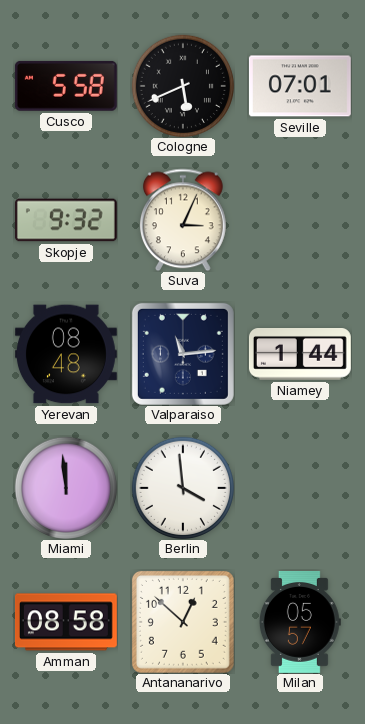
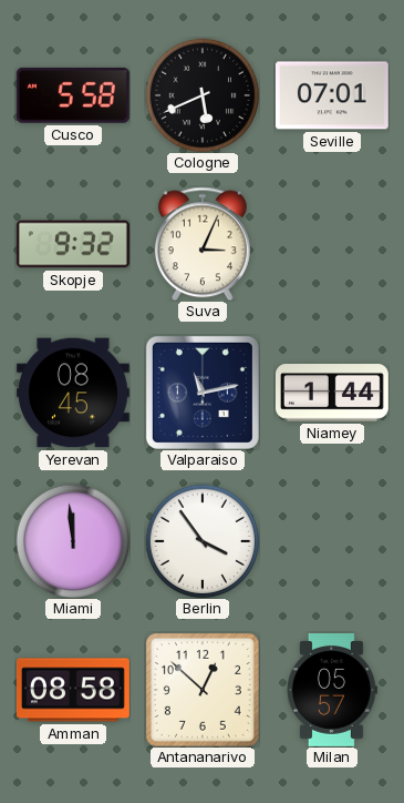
Yerevan: 08:48 -> 08:45 (73, 393)
Valparaiso: 11:14 -> 11:13 (203, 393)
Berlin: 3:59 -> 3:54 (203, 541)
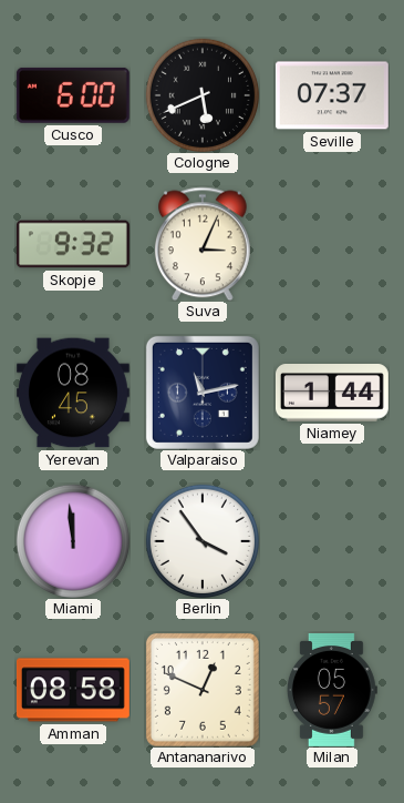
Cusco: 5:58 -> 6:00 (73, 95)
Seville: 07:01 -> 07:37 (332, 95)
Antananarivo: 12:52 -> 12:49 (203, 690)
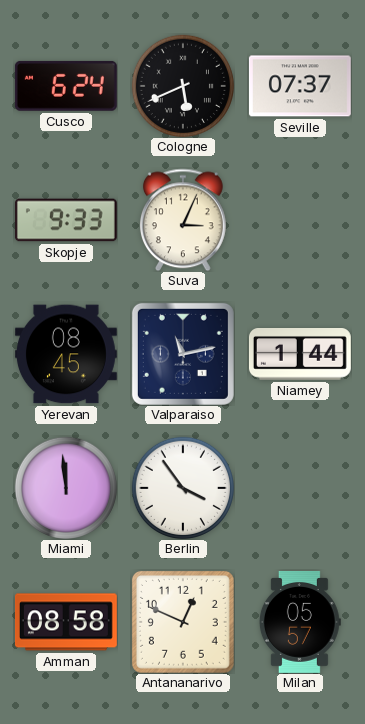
Cusco: 6:00 -> 6:24 (66, 86)
Skopje: 9:32 -> 9:33 (66, 220)
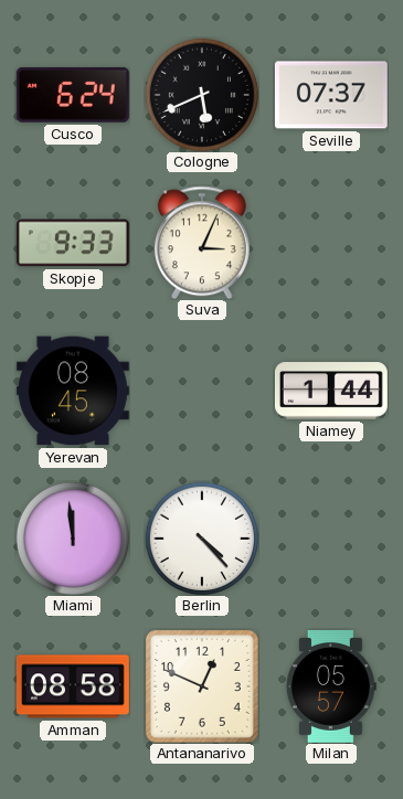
Valparaiso: 11:13 -> none (183, 354)
Berlin: 3:54 -> 4:23 (202, 539)
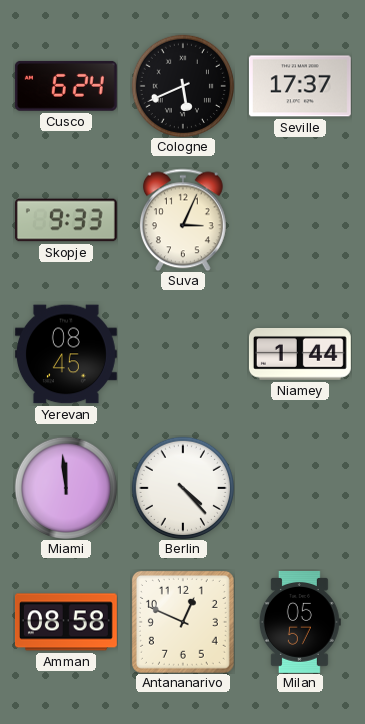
Seville: 07:37 -> 17:37 (300, 86)
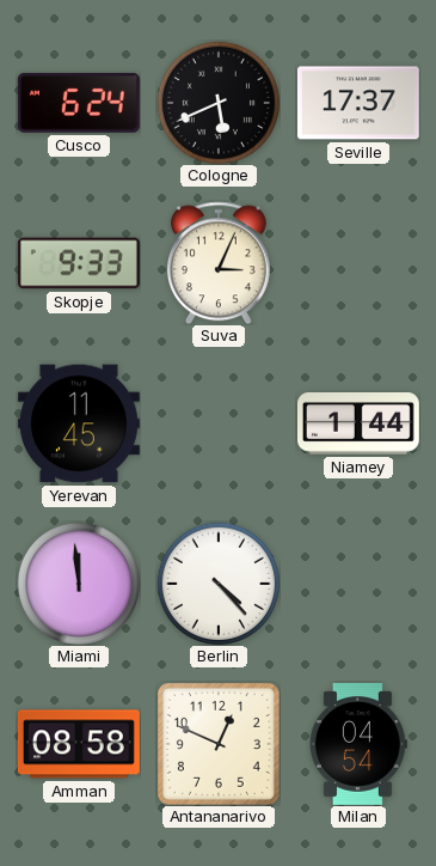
Yerevan: 08:45 -> 11:45 (79, 423)
Milan: 05:57 -> 04:54 (358, 744)
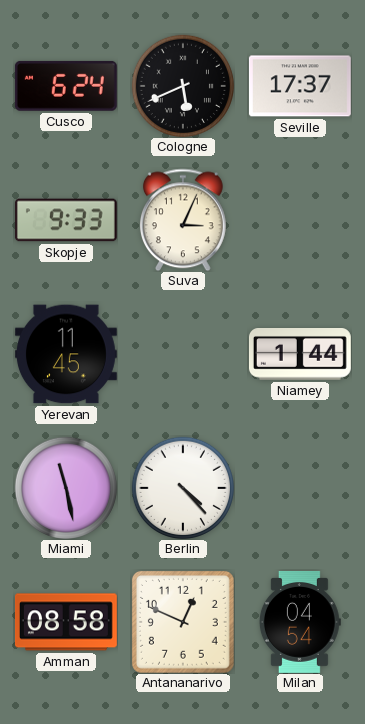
Miami: 11:59 -> 11:28 (66, 488)
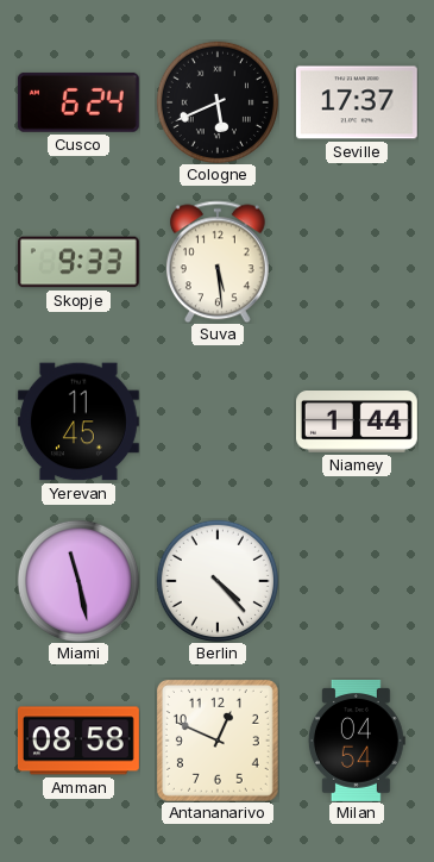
Suva: 3:04 -> 5:29 (218, 262)
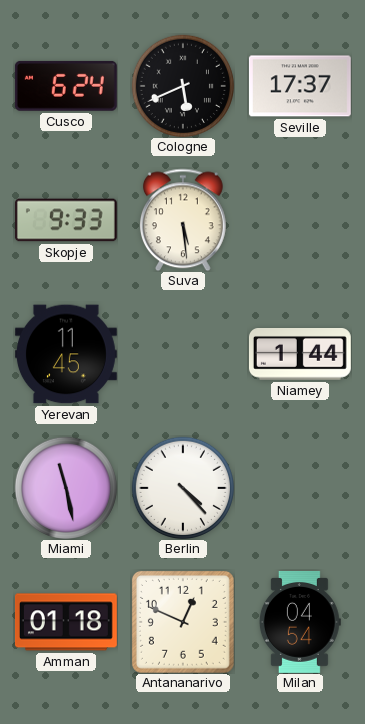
Amman: 08:58 -> 01:18 (66, 622)
